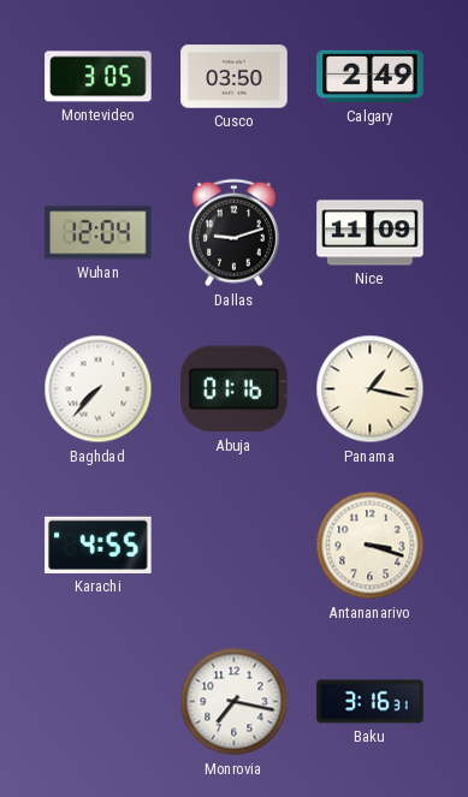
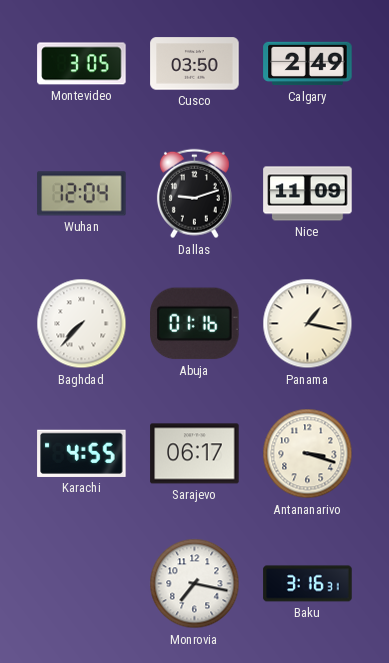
Sarajevo: none -> 06:17 (195, 454)
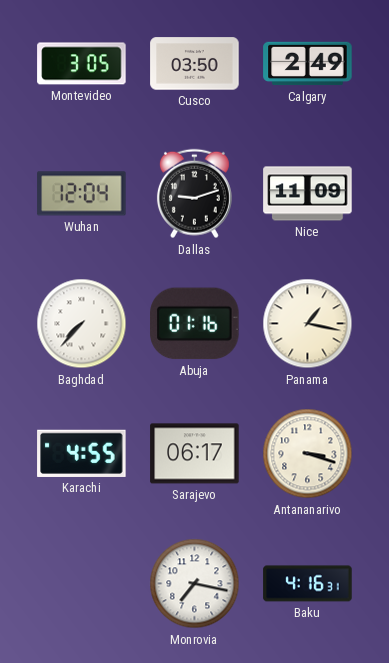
Baku: 3:16 -> 4:16 (308, 584)
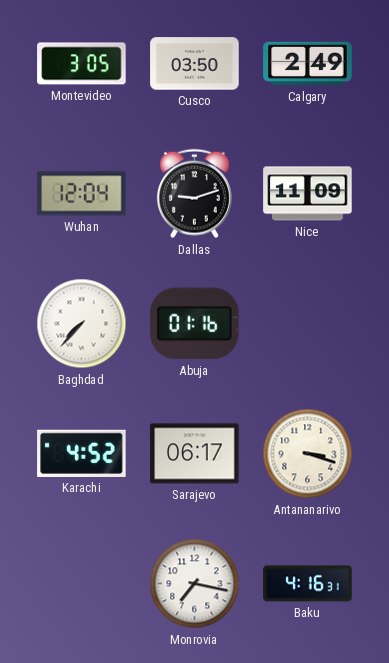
Panama: 1:17 -> none (308, 324)
Karachi: 4:55 -> 4:52 (82, 453)
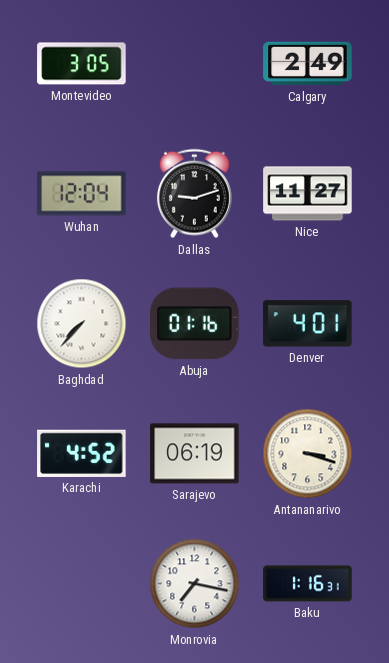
Cusco: 03:50 -> none (195, 64)
Nice: 11:09 -> 11:27 (308, 194)
Denver: none -> 4:01 (308, 324)
Sarajevo: 06:17 -> 06:19 (195, 454)
Baku: 4:16 -> 1:16 (308, 584)
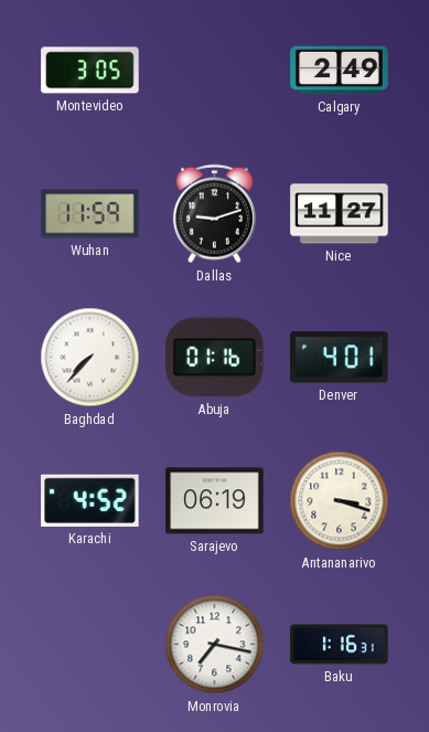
Wuhan: 12:04 -> 11:59 (90, 214)
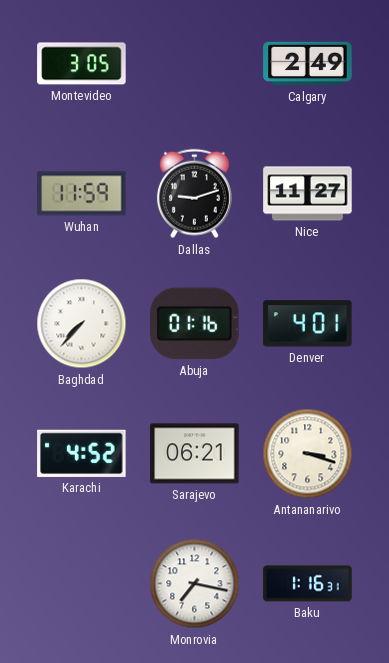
Sarajevo: 06:19 -> 06:21 (195, 454)
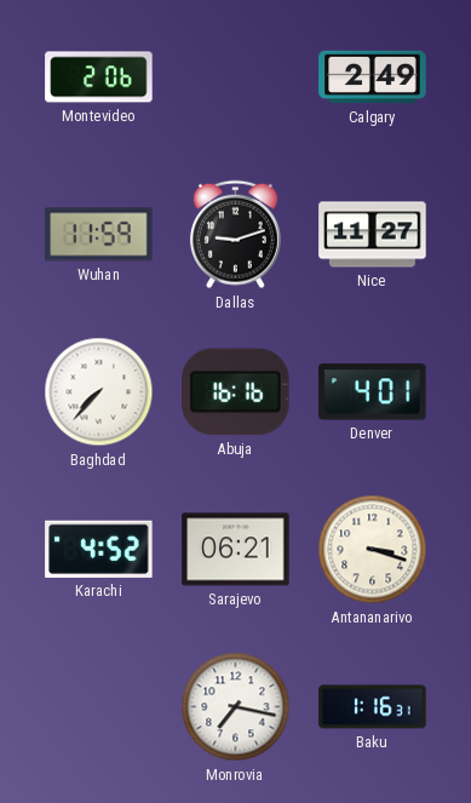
Montevideo: 3:05 -> 2:06 (99, 78)
Abuja: 01:16 -> 16:16 (236, 392)
